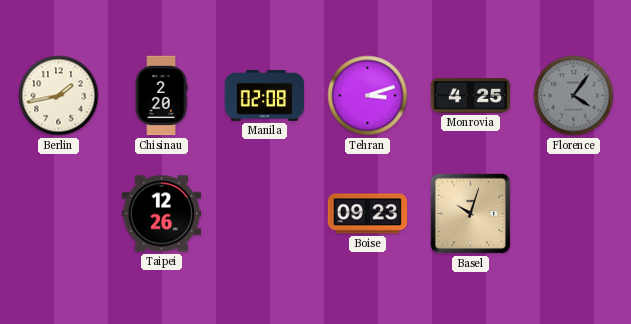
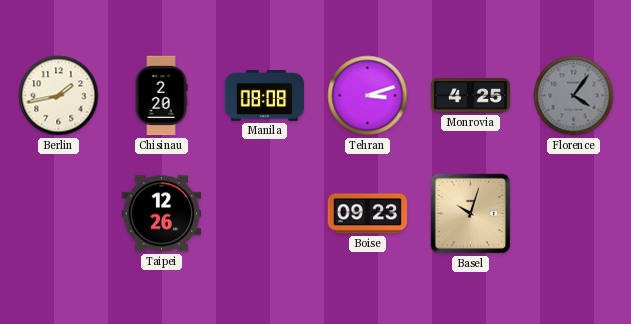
Manila: 02:08 -> 08:08 (265, 95)
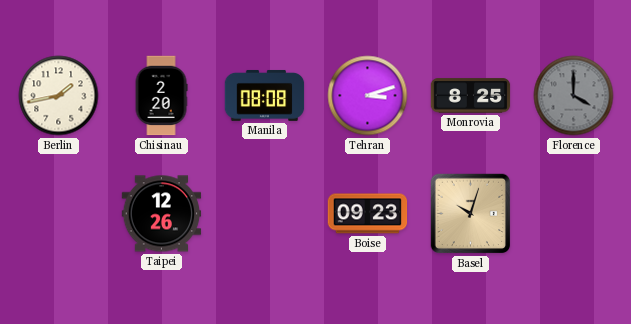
Monrovia: 4:25 -> 8:25 (471, 96)
Florence: 4:06 -> 4:00 (574, 96)
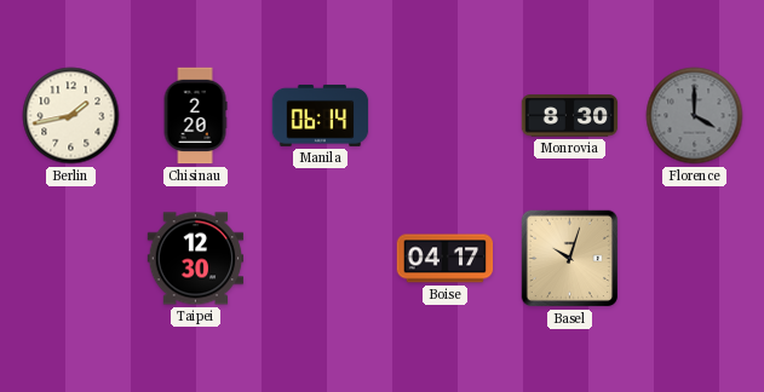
Manila: 08:08 -> 06:14 (321, 115)
Tehran: 3:12 -> none (368, 96)
Monrovia: 8:25 -> 8:30 (570, 116)
Taipei: 12:26 -> 12:30 (196, 259)
Boise: 09:23 -> 04:17 (446, 259)
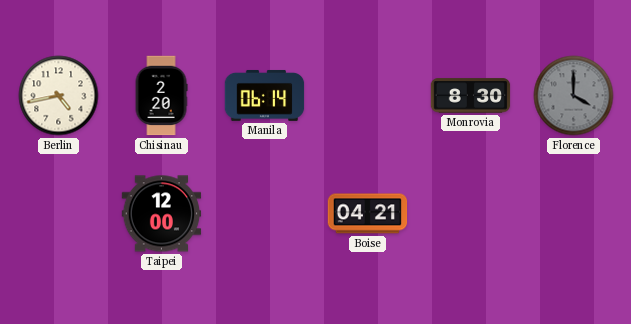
Berlin: 1:43 -> 4:43 (59, 96)
Taipei: 12:30 -> 12:00 (162, 214)
Boise: 04:17 -> 04:21 (368, 214)
Basel: 10:03 -> none (570, 259)
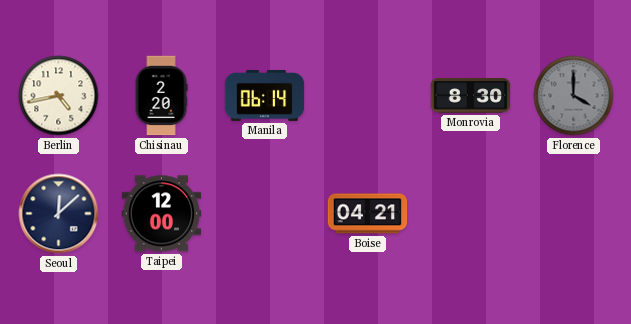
Seoul: none -> 12:08 (59, 214)
